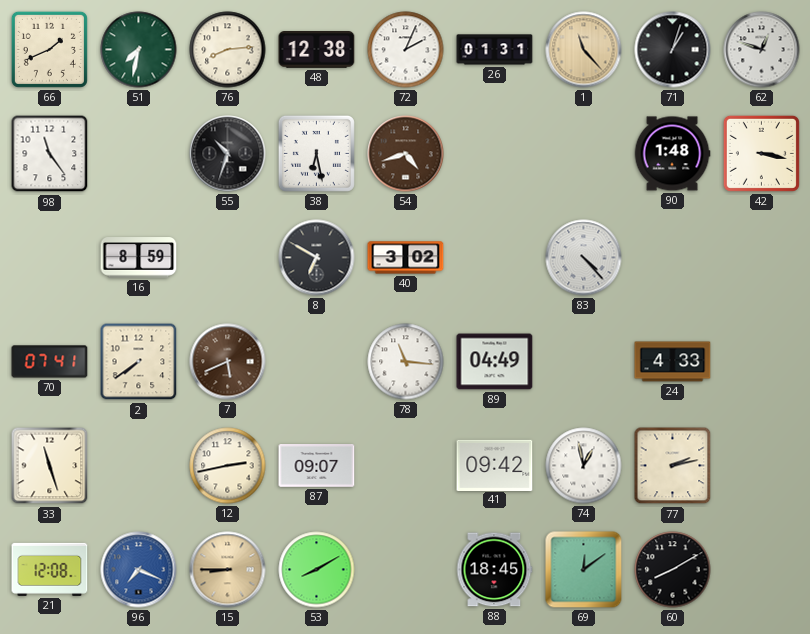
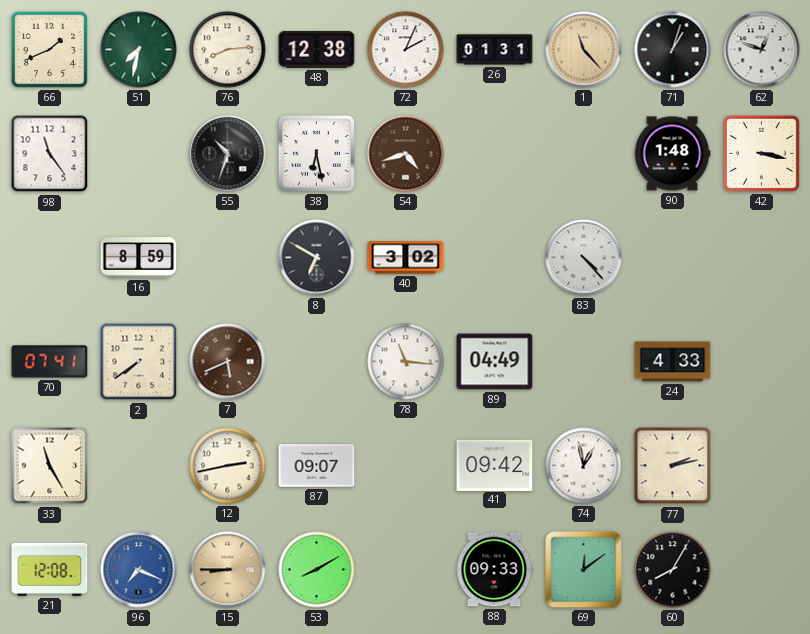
33: 11:27 -> 11:25 (50, 466)
88: 18:45 -> 09:33 (494, 570)
60: 8:10 -> 8:05 (673, 570)
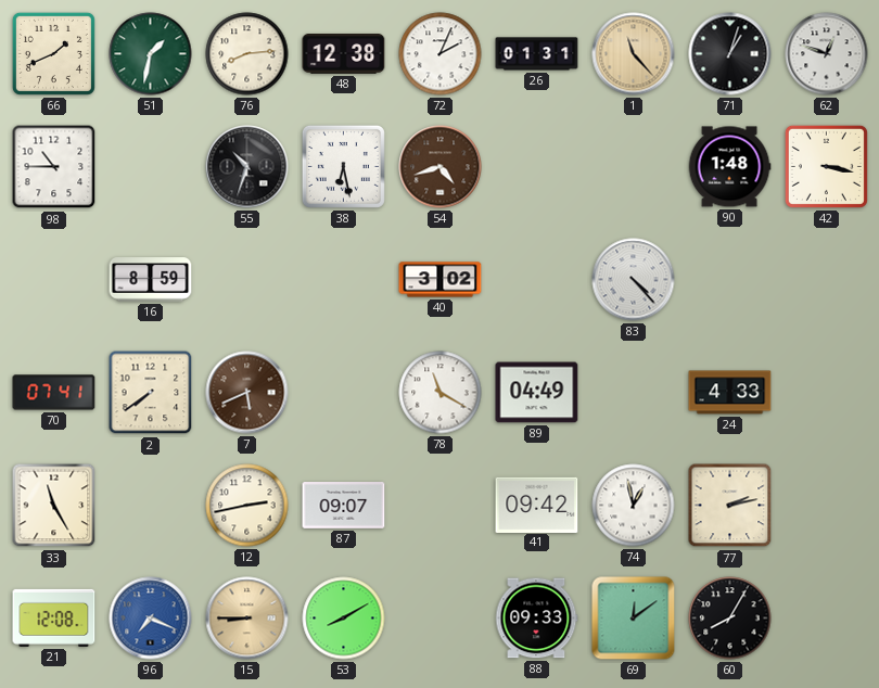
51: 7:32 -> 1:32 (151, 54)
98: 11:24 -> 10:45 (54, 167)
8: 6:50 -> none (317, 258)
78: 11:16 -> 11:20 (441, 393)
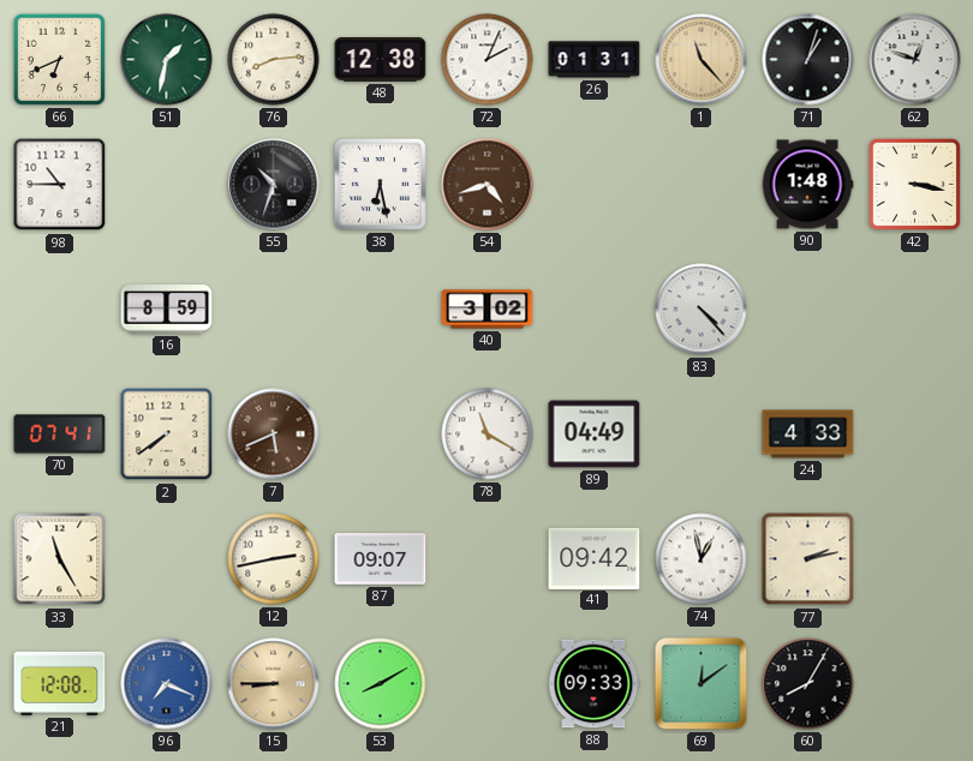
66: 1:41 -> 6:41 (59, 59)
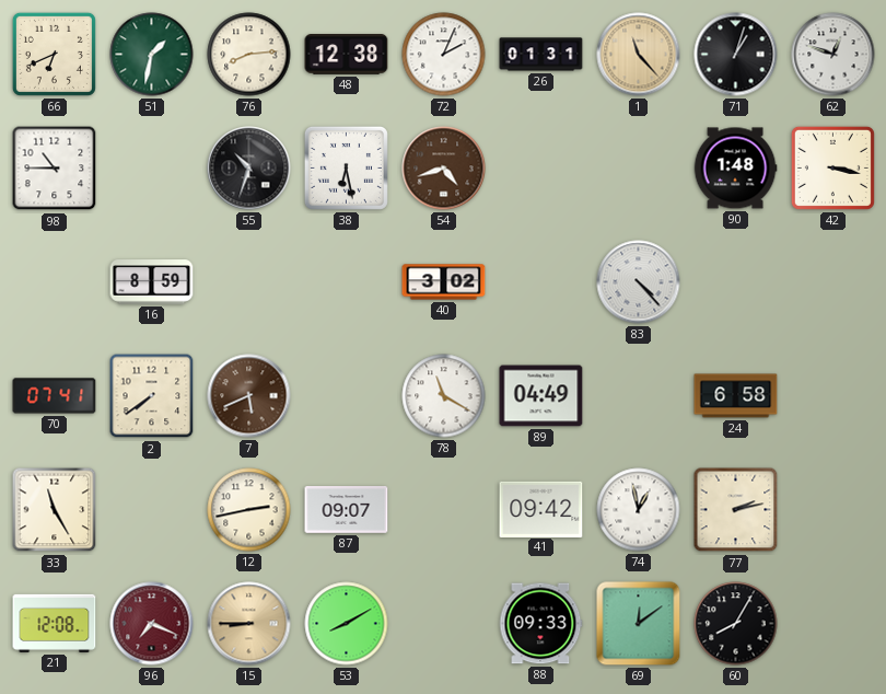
24: 4:33 -> 6:58 (736, 396)
96 dial: blue -> burgundy (152, 624)
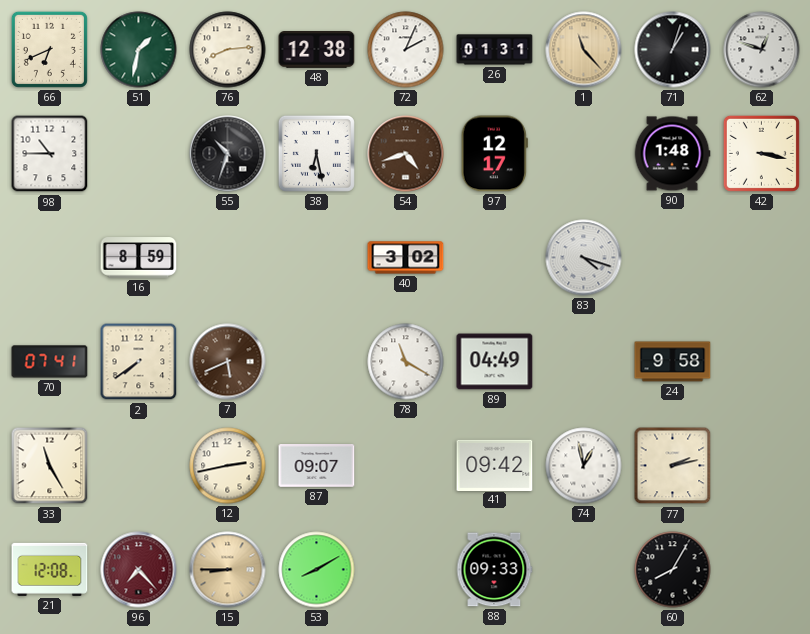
97: none -> 12:17 (494, 154)
83: 4:23 -> 4:18 (584, 258)
24: 6:58 -> 9:58 (673, 362)
96: 7:19 -> 7:23 (139, 570)
69: 12:09 -> none (639, 624)
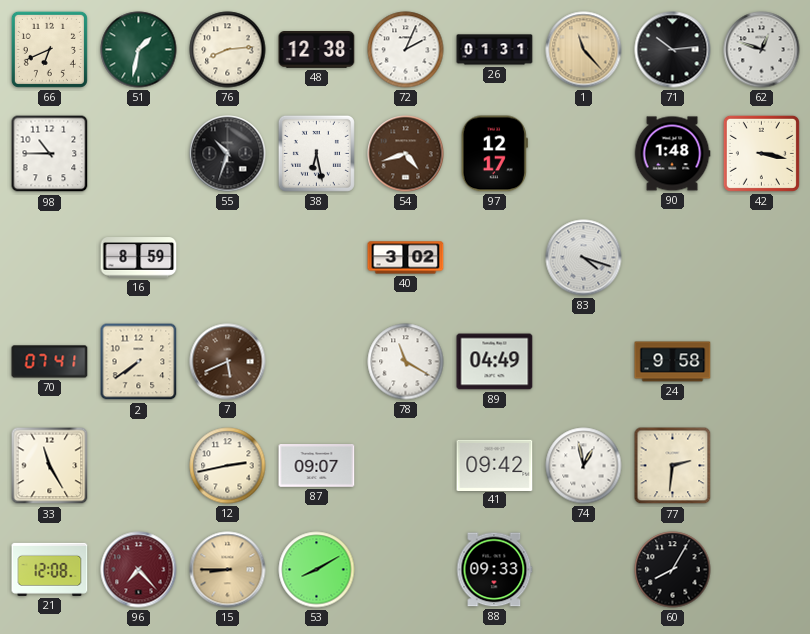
71: 1:03 -> 10:14 (673, 50)
77: 2:13 -> 2:31 (673, 466)
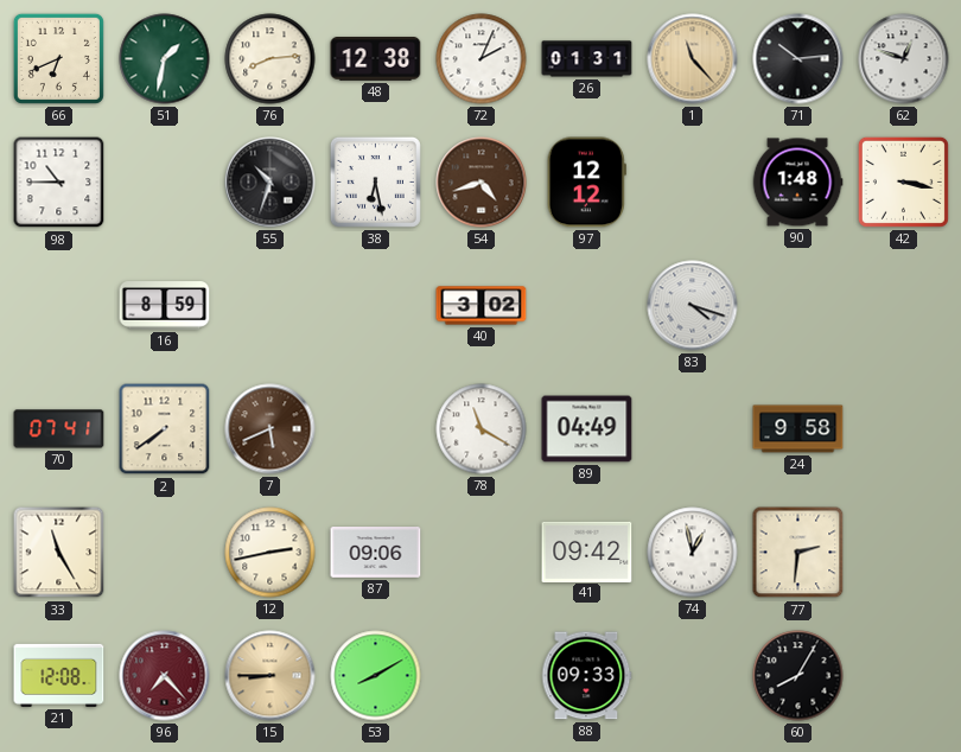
97: 12:17 -> 12:12 (586, 183)
87: 09:07 -> 09:06 (376, 553)
